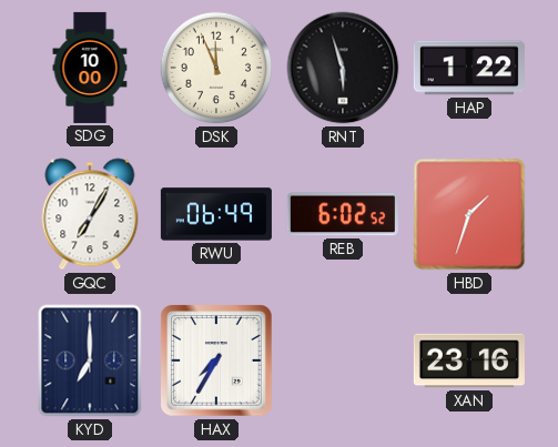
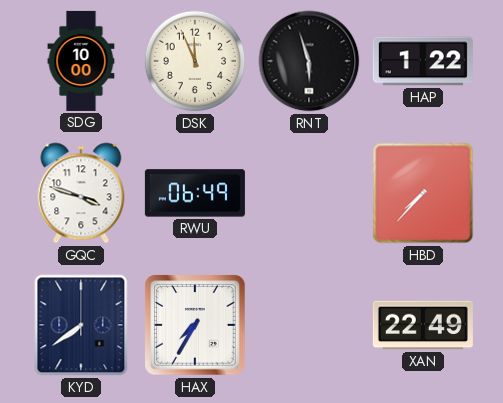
GQC: 7:05 -> 3:48 (81, 193)
REB: 6:02 -> none (343, 214)
HBD: 1:33 -> 7:37 (423, 193)
KYD: 7:00 -> 7:39 (81, 325)
XAN: 23:16 -> 22:49 (423, 325)
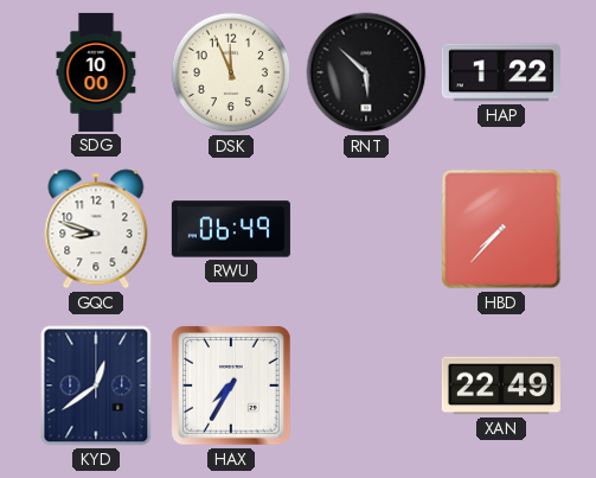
RNT: 5:57 -> 5:52 (366, 72)
GQC: 3:48 -> 8:48 (96, 229)
KYD: 7:39 -> 12:39 (96, 385)
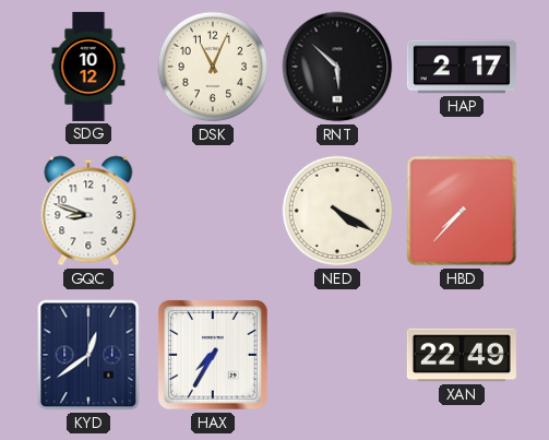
SDG: 10:00 -> 10:12 (88, 67)
DSK: 11:56 -> 11:04 (213, 67)
HAP: 1:22 -> 2:17 (462, 67)
RWU: 06:49 -> none (231, 229)
NED: none -> 4:20 (337, 211)
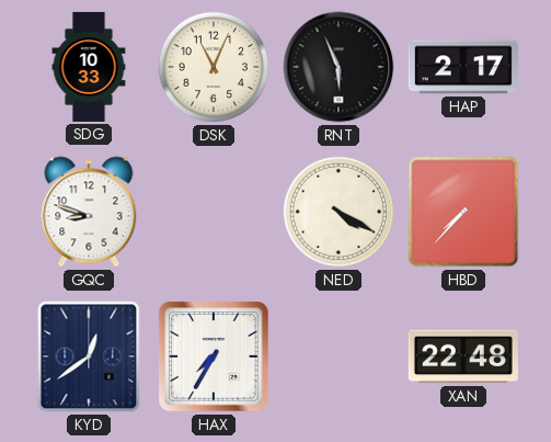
SDG: 10:12 -> 10:33 (89, 67)
RNT: 5:52 -> 5:56 (338, 67)
XAN: 22:49 -> 22:48 (463, 356)
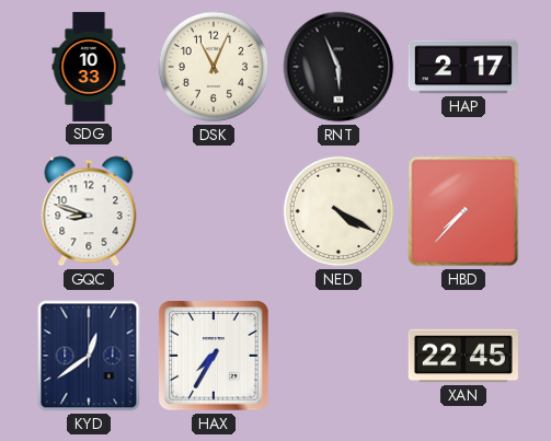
XAN: 22:48 -> 22:45 (463, 356)
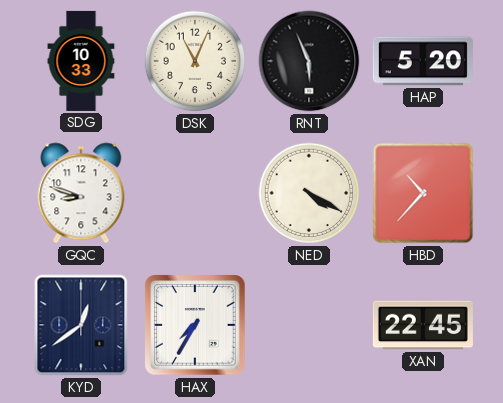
HAP: 2:17 -> 5:20 (423, 61)
HBD: 7:37 -> 10:37 (423, 193)
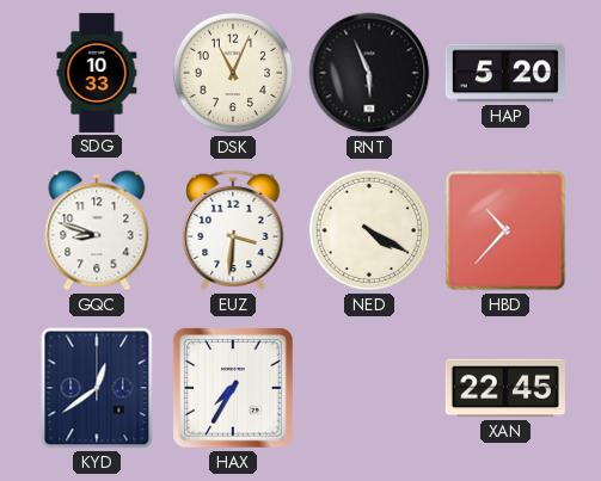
EUZ: none -> 3:31 (233, 230)
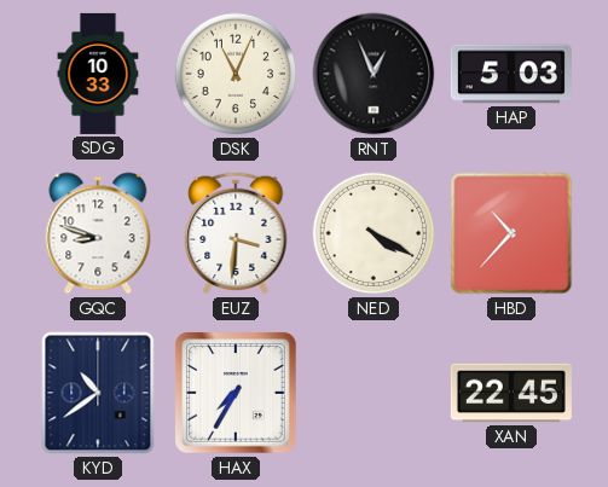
RNT: 5:56 -> 12:56 (374, 74)
HAP: 5:20 -> 5:03 (511, 74)
KYD: 12:39 -> 10:39 (98, 393)
